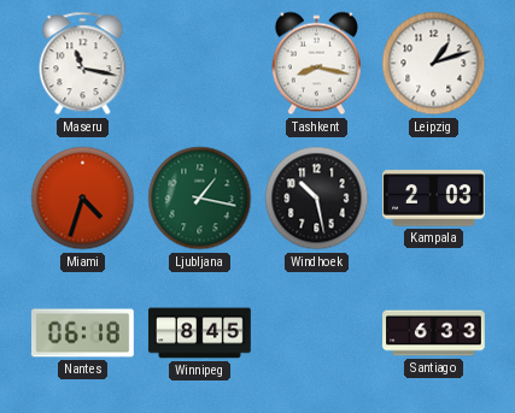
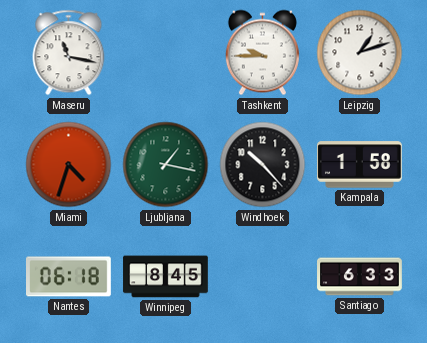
Tashkent: 8:17 -> 9:45 (262, 53)
Windhoek: 10:28 -> 10:23 (263, 165)
Kampala: 2:03 -> 1:58 (360, 165)
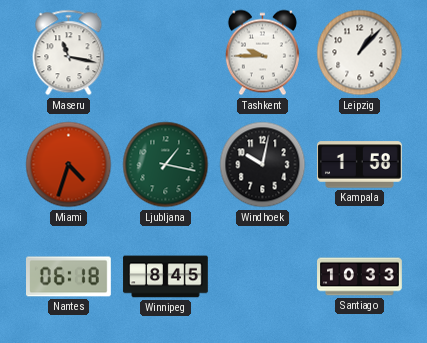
Leipzig: 1:12 -> 1:07 (360, 53)
Windhoek: 10:23 -> 10:02 (263, 165)
Santiago: 6:33 -> 10:33 (360, 277)
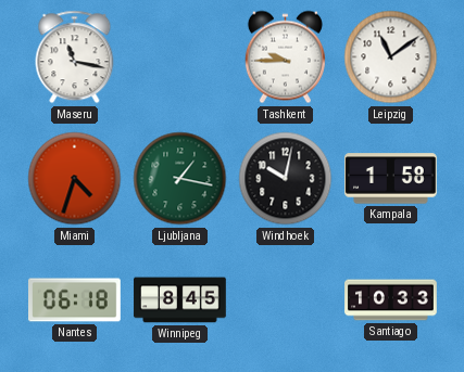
Leipzig: 1:07 -> 11:09 (391, 57)
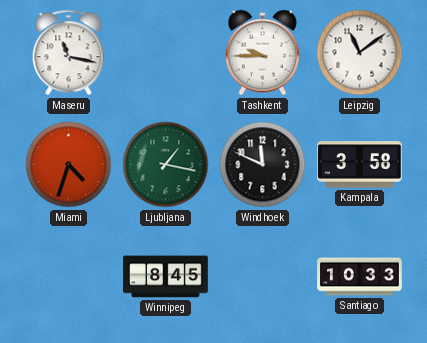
Windhoek: 10:02 -> 11:49 (263, 165)
Kampala: 1:58 -> 3:58 (360, 165)
Nantes: 06:18 -> none (75, 300)
